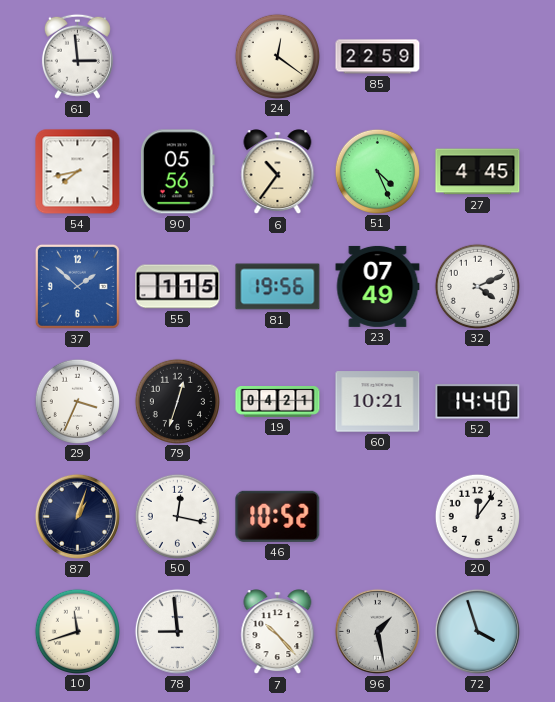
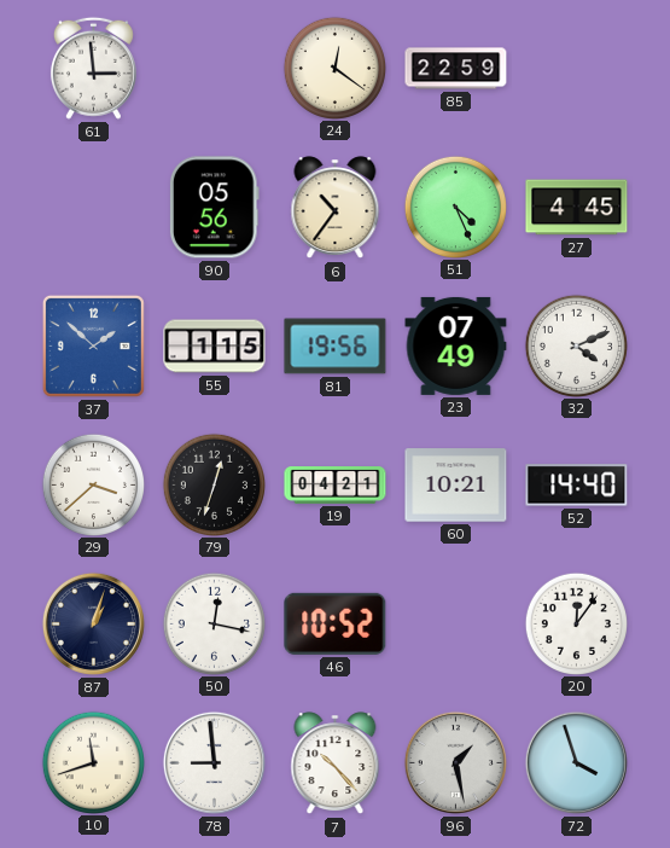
54: 7:43 -> none (78, 172)
29: 3:34 -> 3:38 (93, 484)
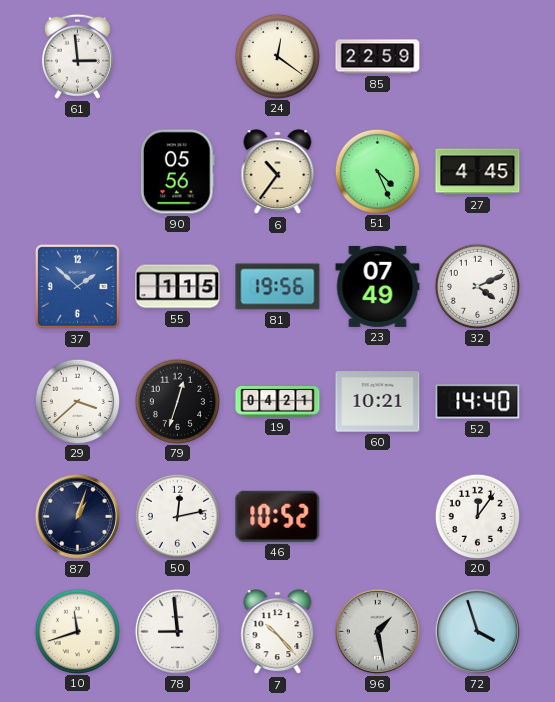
50: 12:17 -> 12:13 (177, 516)
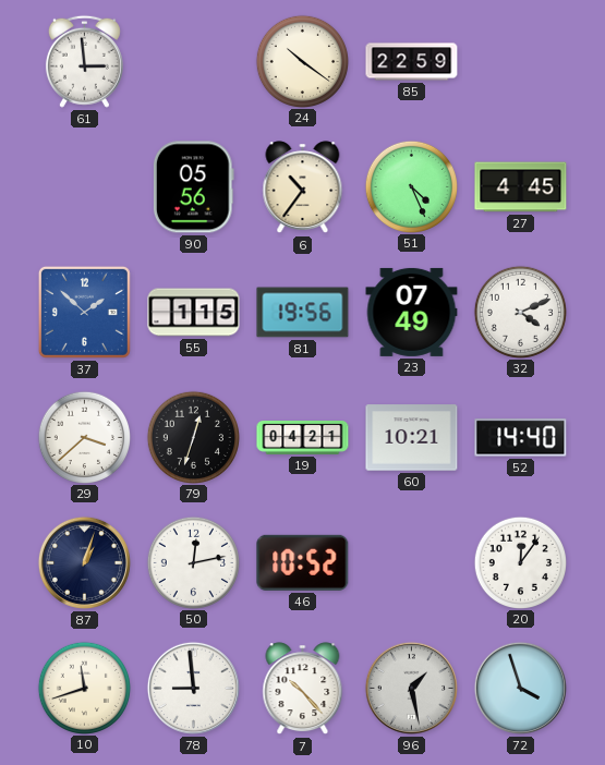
24: 12:21 -> 10:21 (302, 61)
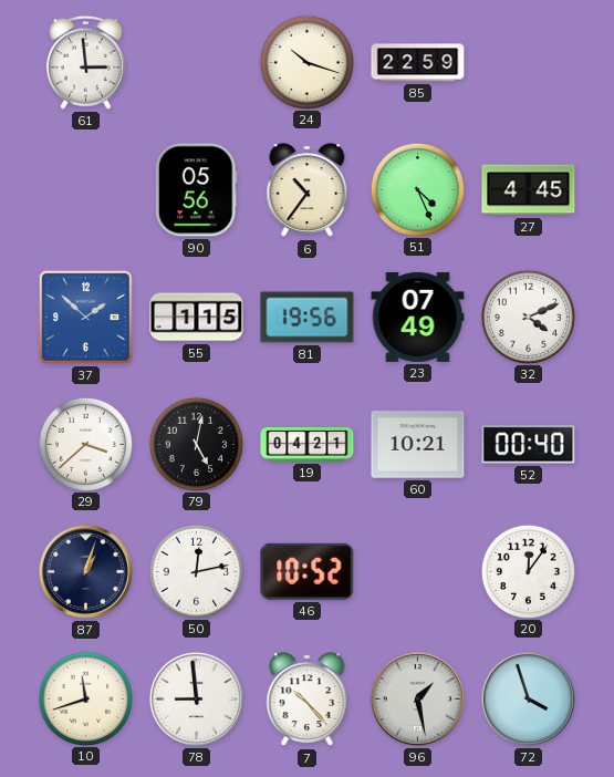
24: 10:21 -> 10:18 (306, 62)
79: 12:33 -> 5:02 (196, 444)
52: 14:40 -> 00:40 (529, 445)
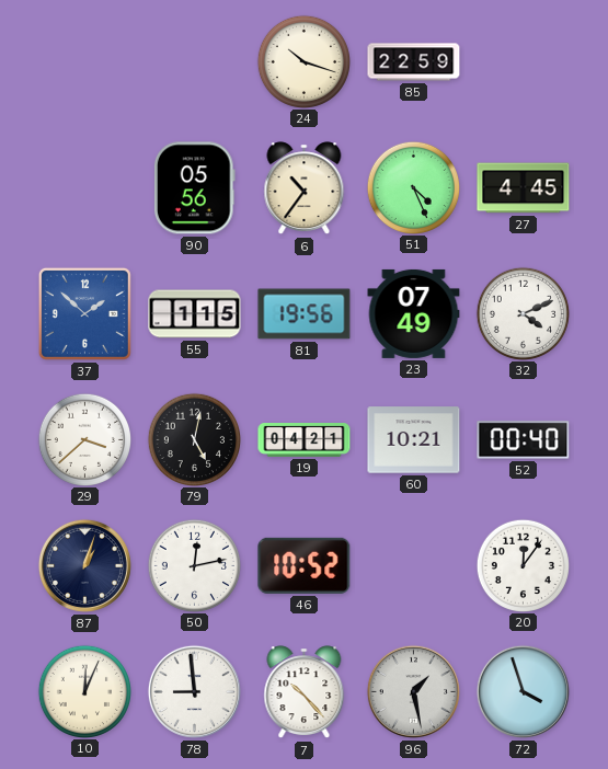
61: 2:59 -> none (85, 62)
10: 11:42 -> 12:04 (84, 691)
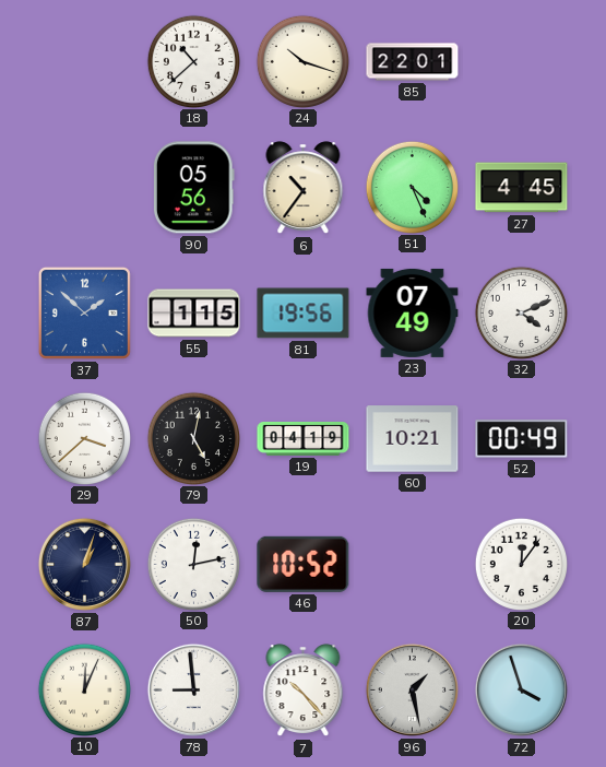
18: none -> 10:38 (193, 61)
85: 22:59 -> 22:01 (413, 62)
19: 04:21 -> 04:19 (304, 439)
52: 00:40 -> 00:49 (522, 439)
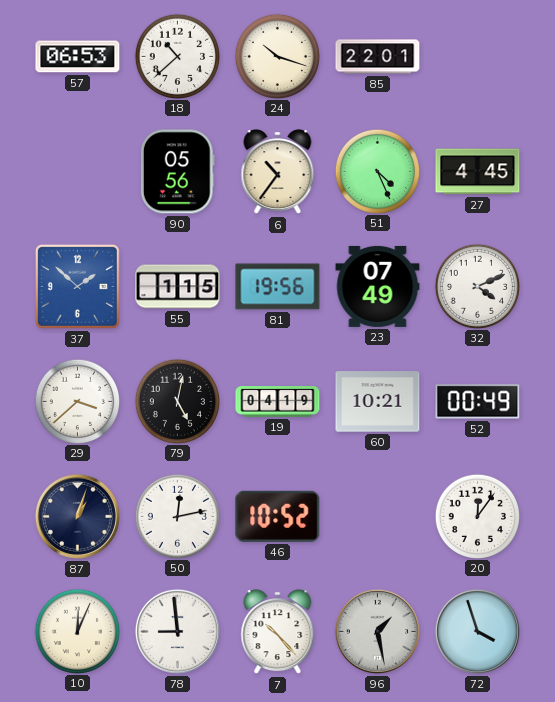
57: none -> 06:53 (78, 57)
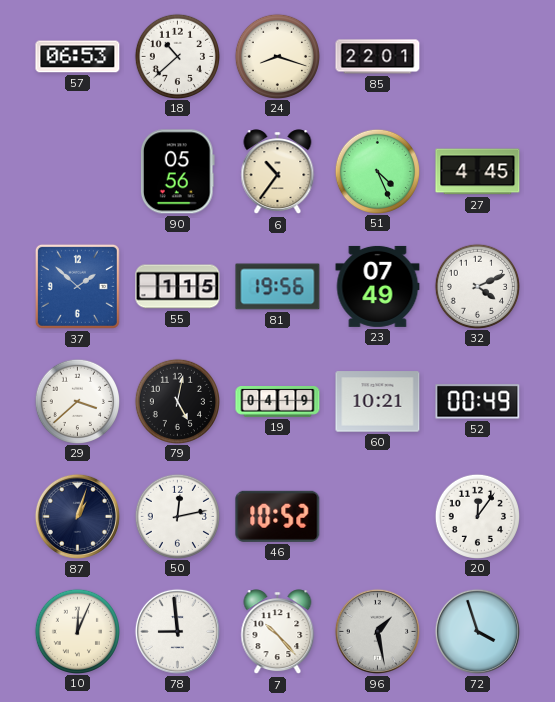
24: 10:18 -> 8:18 (277, 56)
